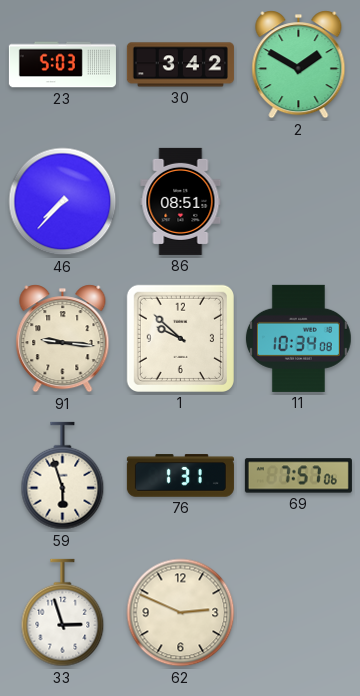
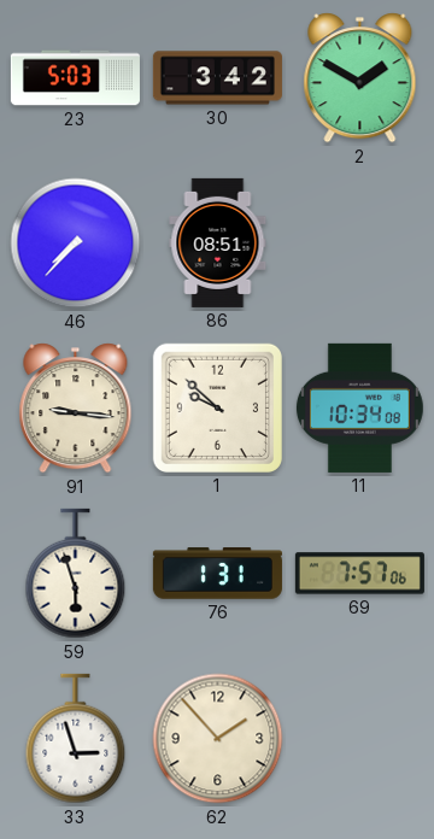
62: 2:49 -> 1:53 (218, 739)
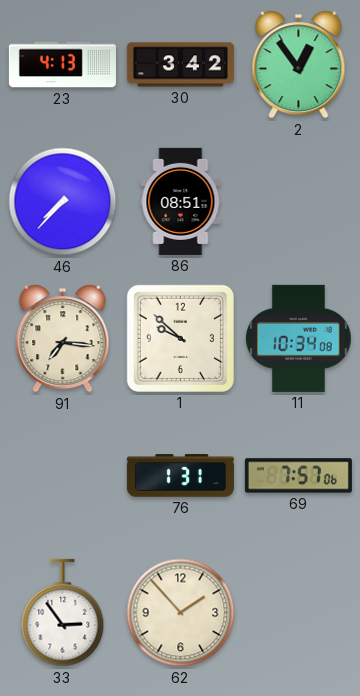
23: 5:03 -> 4:13 (62, 65)
2: 1:50 -> 12:54 (299, 65)
91: 9:16 -> 7:16 (63, 339)
59: 5:57 -> none (76, 574)
33: 2:57 -> 2:54 (63, 613)
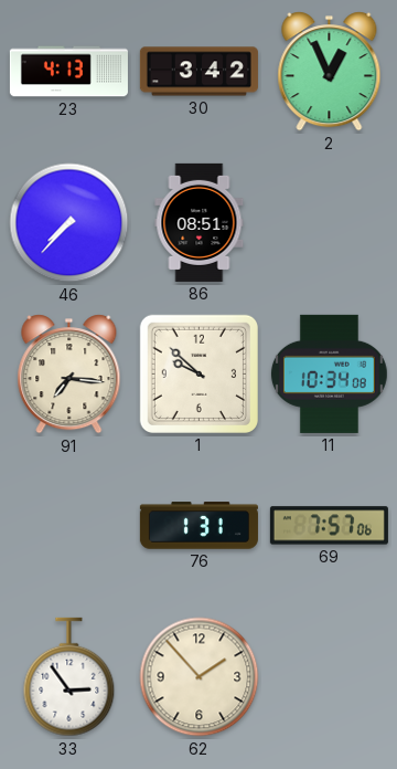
2: 12:54 -> 12:56 (330, 72)
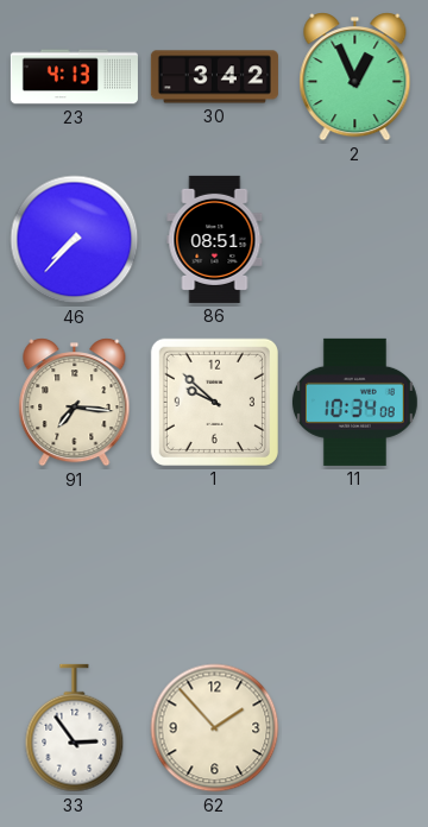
76: 1:31 -> none (198, 526)
69: 7:57 -> none (329, 526)
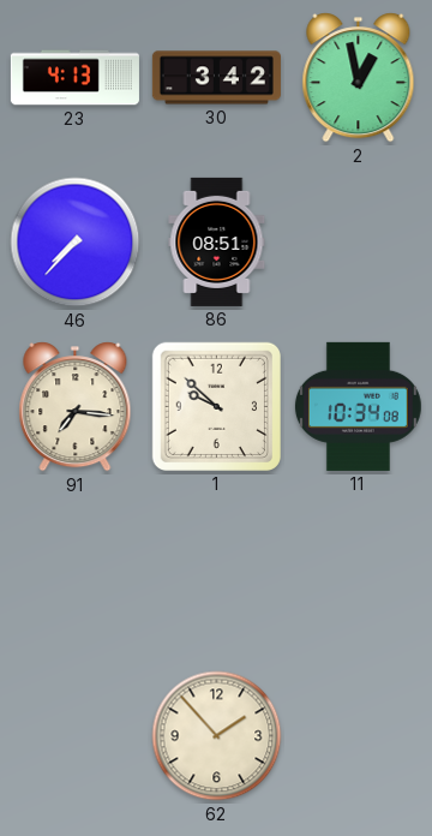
2: 12:56 -> 12:58 (359, 78)
33: 2:54 -> none (75, 728)
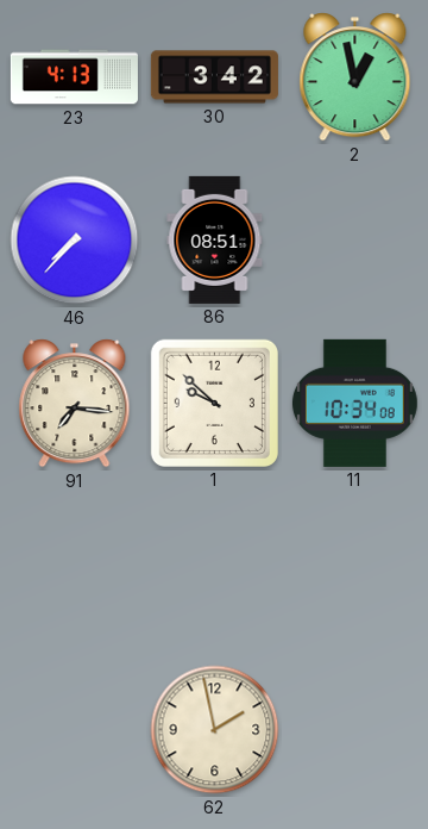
62: 1:53 -> 1:58 (215, 730)
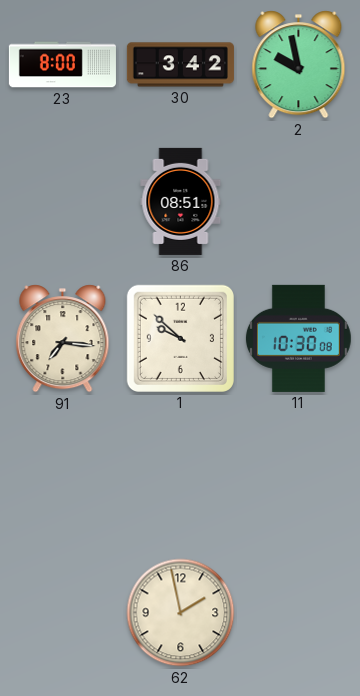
23: 4:13 -> 8:00 (62, 65)
2: 12:58 -> 9:58 (299, 65)
46: 7:37 -> none (75, 241)
11: 10:34 -> 10:30 (298, 338)
